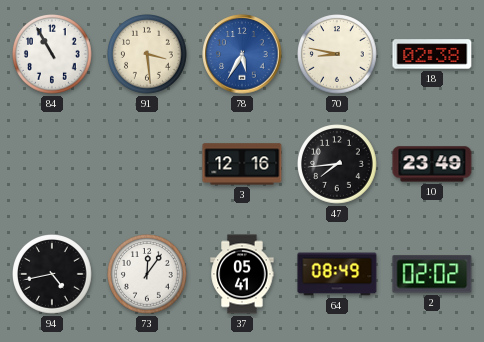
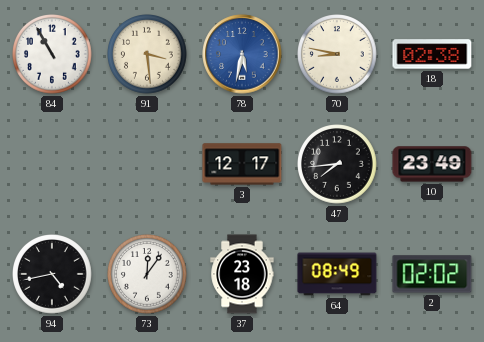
78: 5:35 -> 5:32 (242, 54)
3: 12:16 -> 12:17 (242, 164)
37: 05:41 -> 23:18 (242, 274)
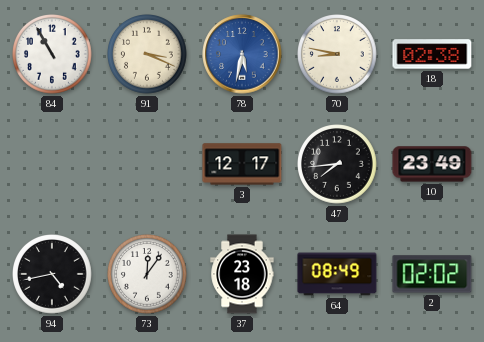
91: 3:29 -> 3:19 (148, 55)
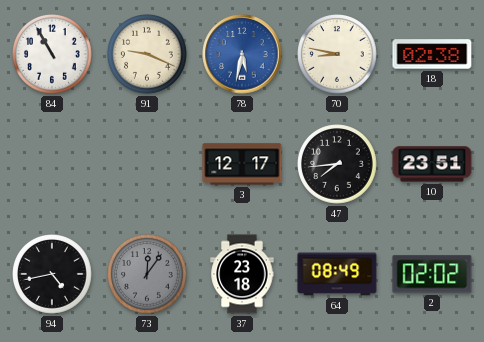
91: 3:19 -> 9:19 (148, 55)
10: 23:49 -> 23:51 (432, 164)
73 dial: white -> grey (148, 275)
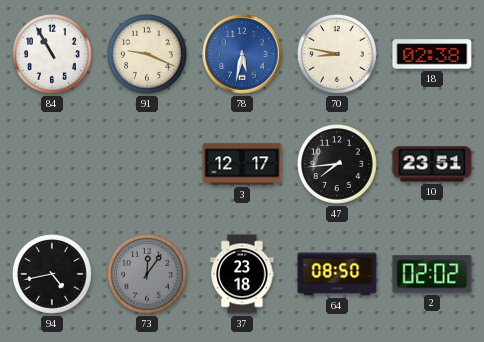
64: 08:49 -> 08:50 (337, 274)
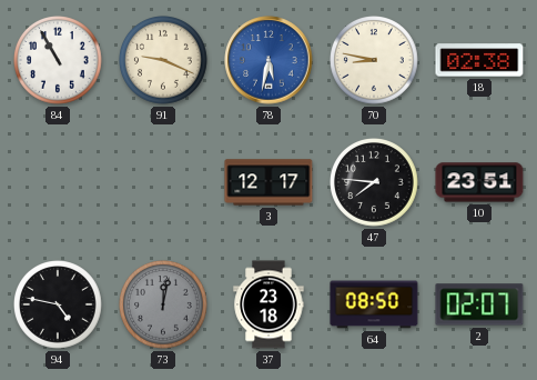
47: 7:44 -> 7:46 (375, 183)
94: 4:43 -> 4:47 (59, 306)
73: 12:06 -> 12:02 (164, 306)
2: 02:02 -> 02:07 (479, 304)
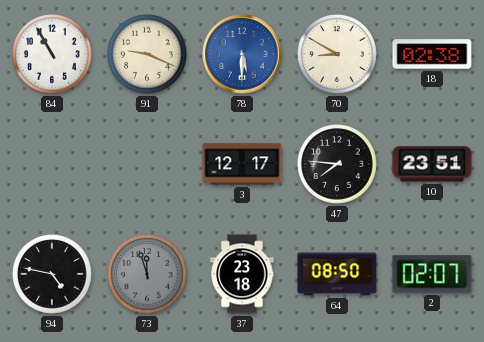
78: 5:32 -> 5:30 (242, 54)
70: 8:47 -> 8:50 (338, 55)
73: 12:02 -> 11:57 (148, 275)
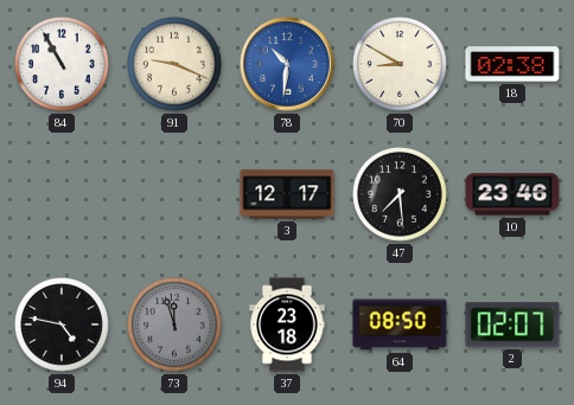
78: 5:30 -> 10:31 (287, 64)
47: 7:46 -> 7:29 (401, 195)
10: 23:51 -> 23:46 (512, 194)
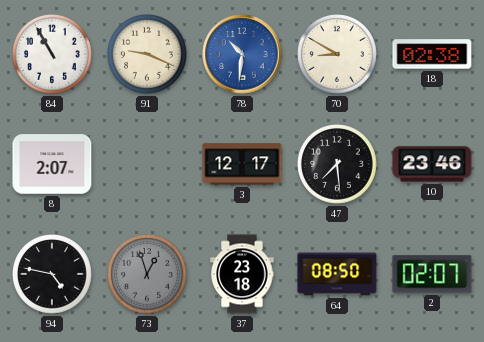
8: none -> 2:07 (52, 164)
73: 11:57 -> 12:57 (148, 275)
